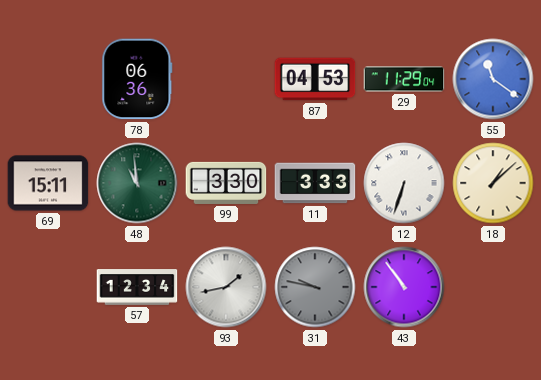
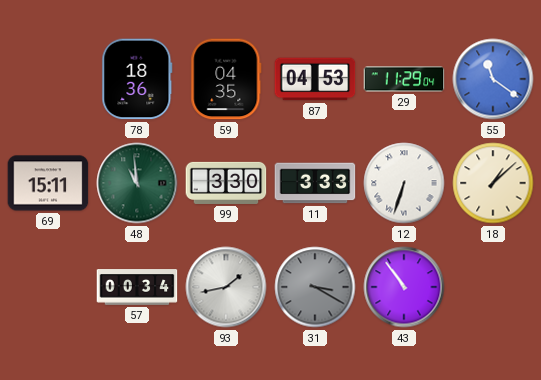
78: 06:36 -> 18:36 (137, 79)
59: none -> 04:35 (226, 79)
57: 12:34 -> 00:34 (137, 287)
31: 9:47 -> 3:20 (315, 287)
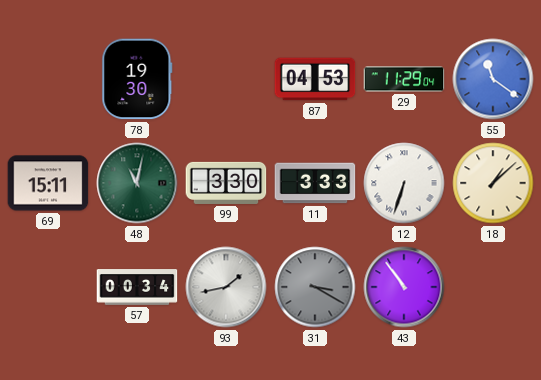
78: 18:36 -> 19:30 (137, 79)
59: 04:35 -> none (226, 79)
48: 10:59 -> 11:02 (137, 183)
